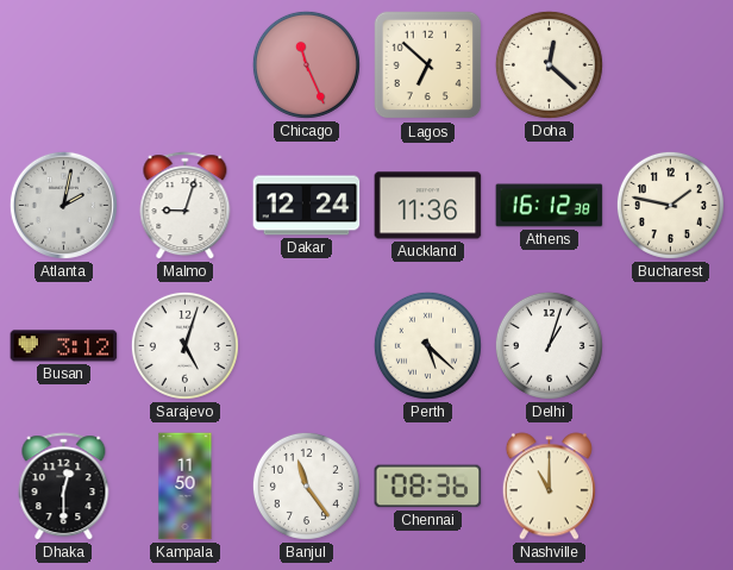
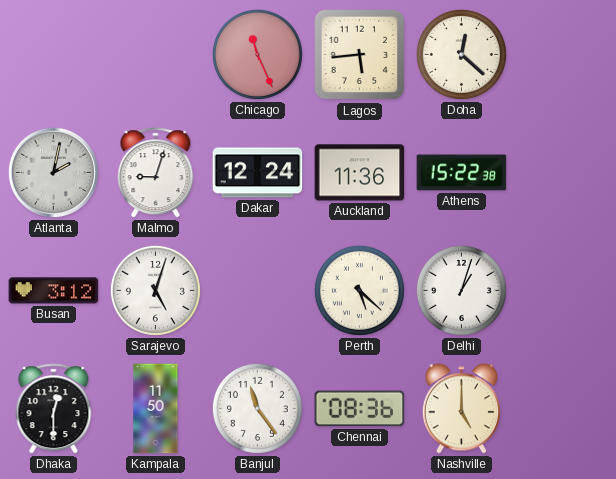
Lagos: 6:52 -> 5:44 (360, 55)
Athens: 16:12 -> 15:22 (462, 173)
Bucharest: 1:47 -> none (670, 205)
Nashville: 11:00 -> 5:00 (461, 409)
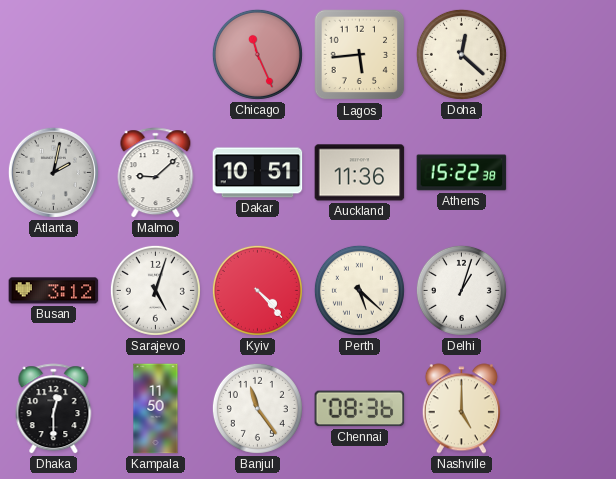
Malmo: 9:03 -> 9:08 (156, 173)
Dakar: 12:24 -> 10:51 (258, 173)
Kyiv: none -> 4:23 (257, 290)
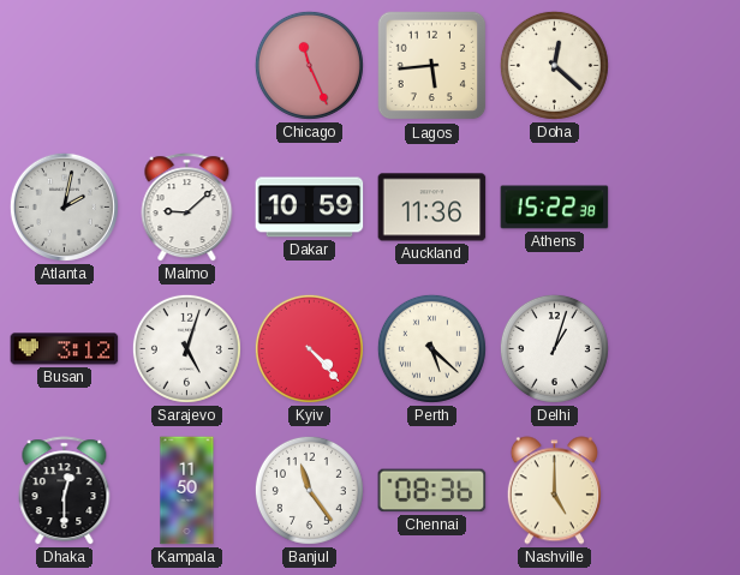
Dakar: 10:51 -> 10:59 (310, 208)
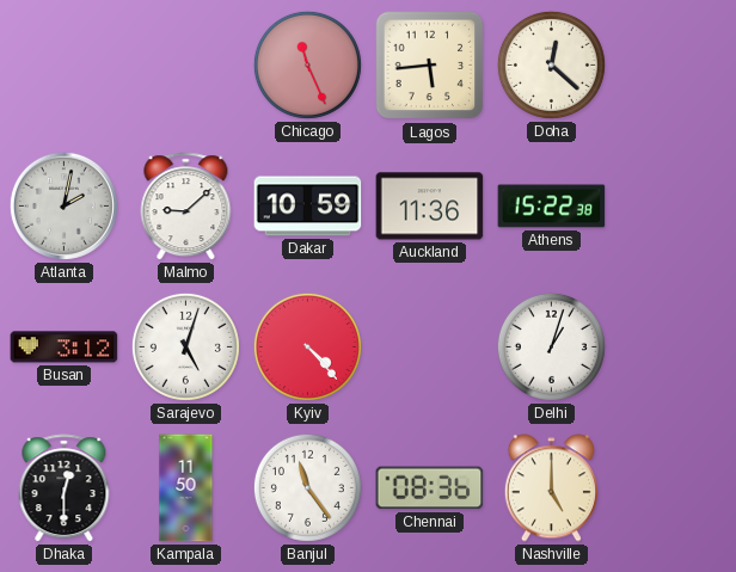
Perth: 5:22 -> none (431, 348)
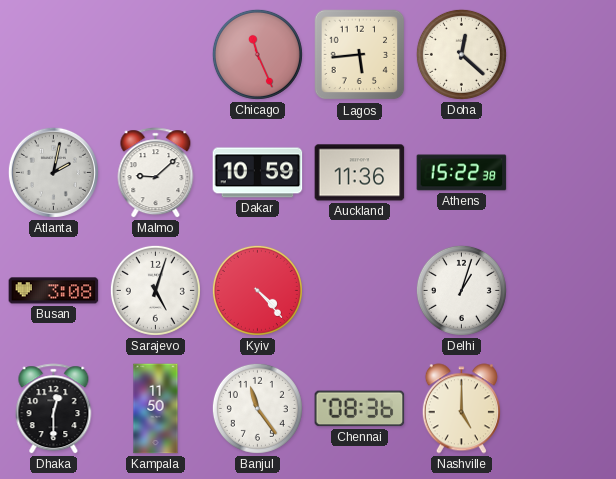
Busan: 3:12 -> 3:08 (54, 291)
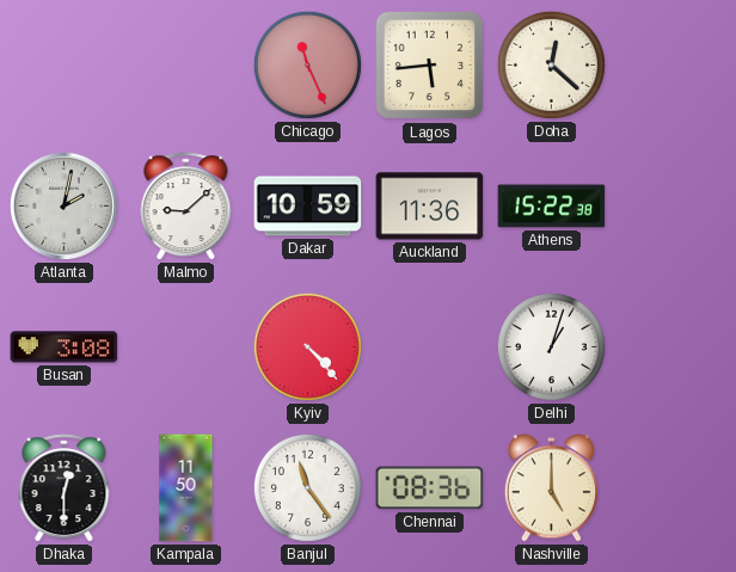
Sarajevo: 5:03 -> none (155, 290)
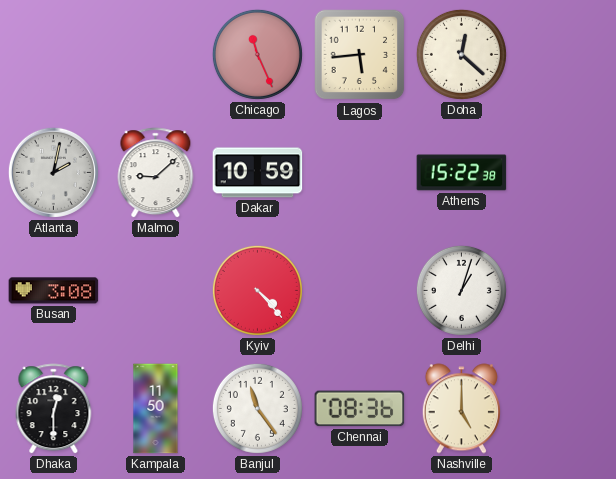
Auckland: 11:36 -> none (430, 207)
